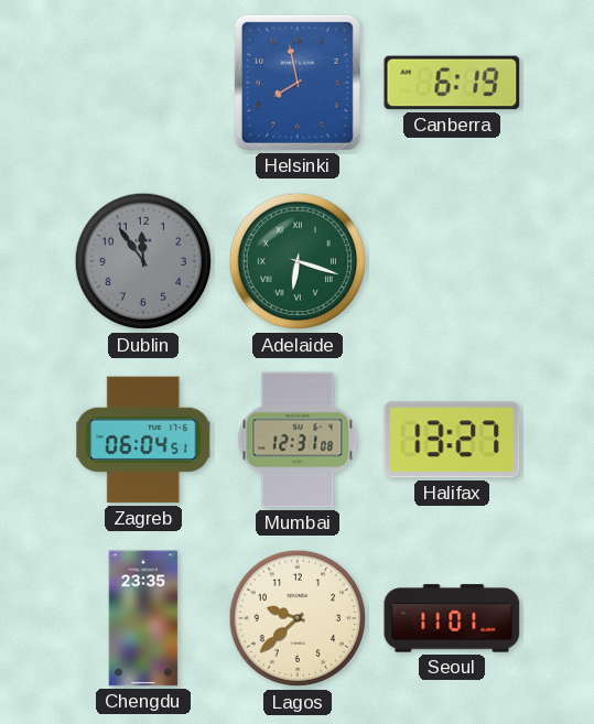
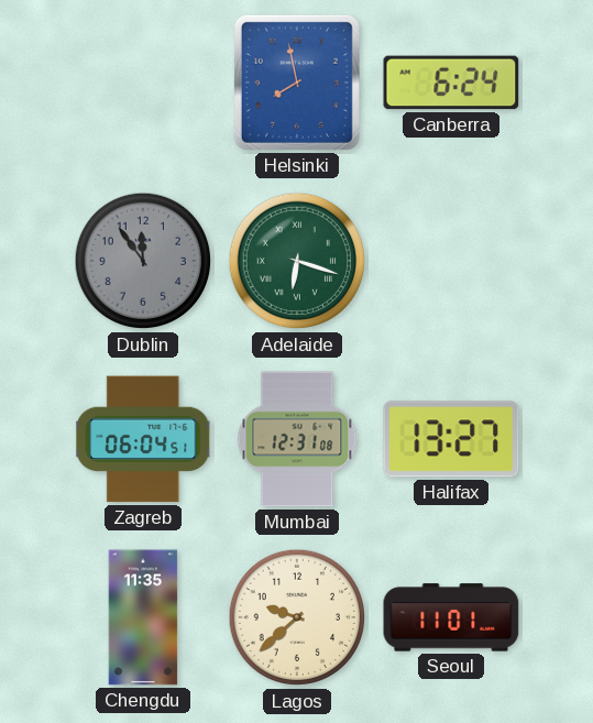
Canberra: 6:19 -> 6:24 (451, 83)
Chengdu: 23:35 -> 11:35 (143, 617)
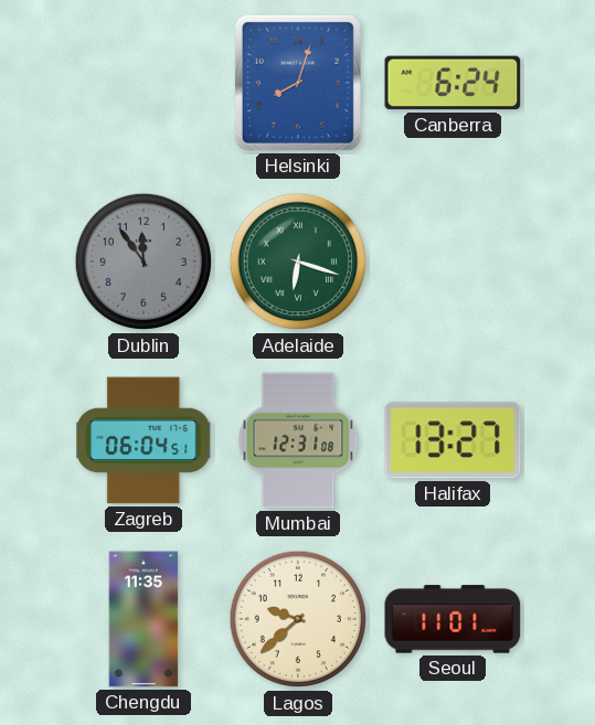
Helsinki: 7:58 -> 8:03 (298, 83)
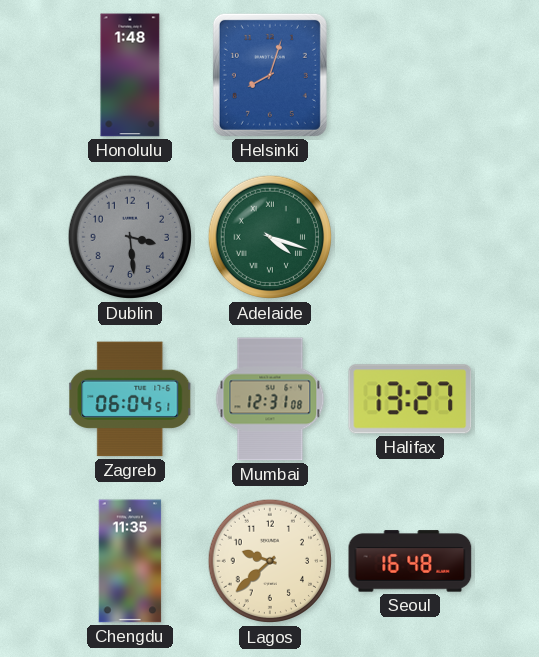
Honolulu: none -> 1:48 (130, 75)
Canberra: 6:24 -> none (453, 83)
Dublin: 11:54 -> 3:29 (130, 237)
Adelaide: 6:18 -> 4:18 (270, 237)
Seoul: 11:01 -> 16:48 (410, 561)
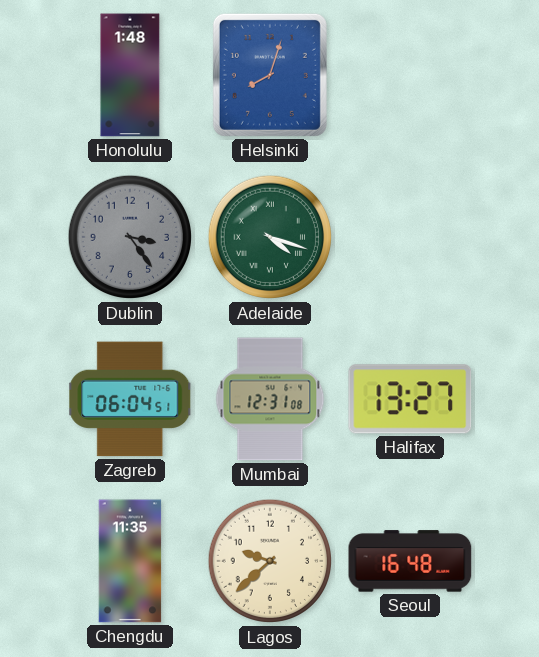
Dublin: 3:29 -> 3:24 (130, 237)
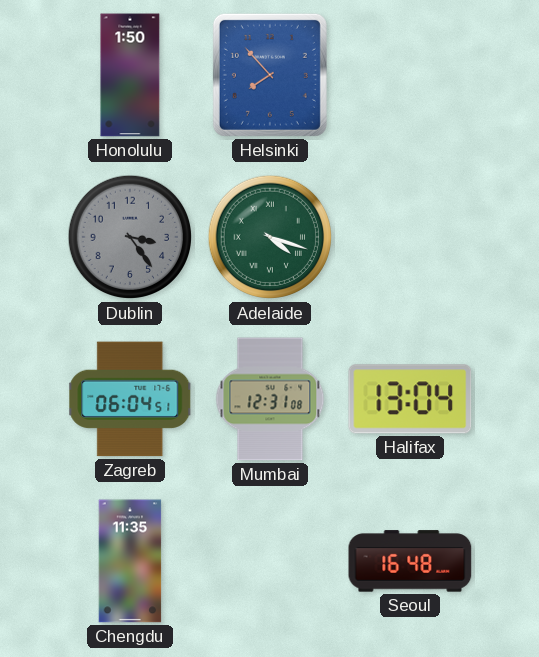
Honolulu: 1:48 -> 1:50 (130, 75)
Helsinki: 8:03 -> 7:53 (270, 75)
Halifax: 13:27 -> 13:04 (410, 399)
Lagos: 9:38 -> none (270, 561)
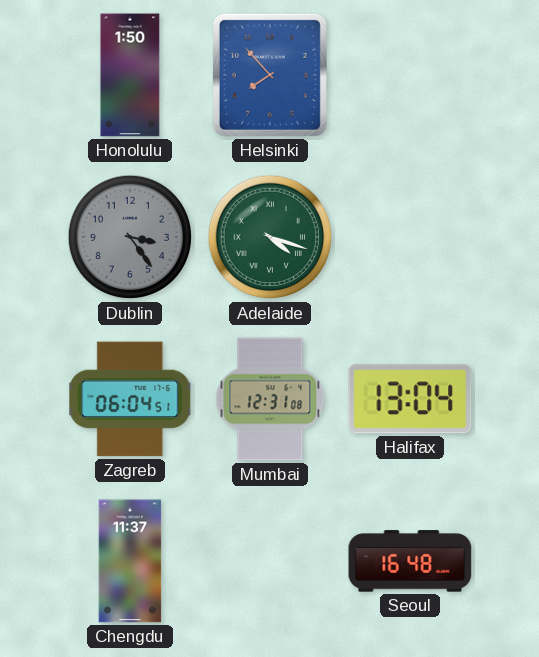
Chengdu: 11:35 -> 11:37 (130, 561)
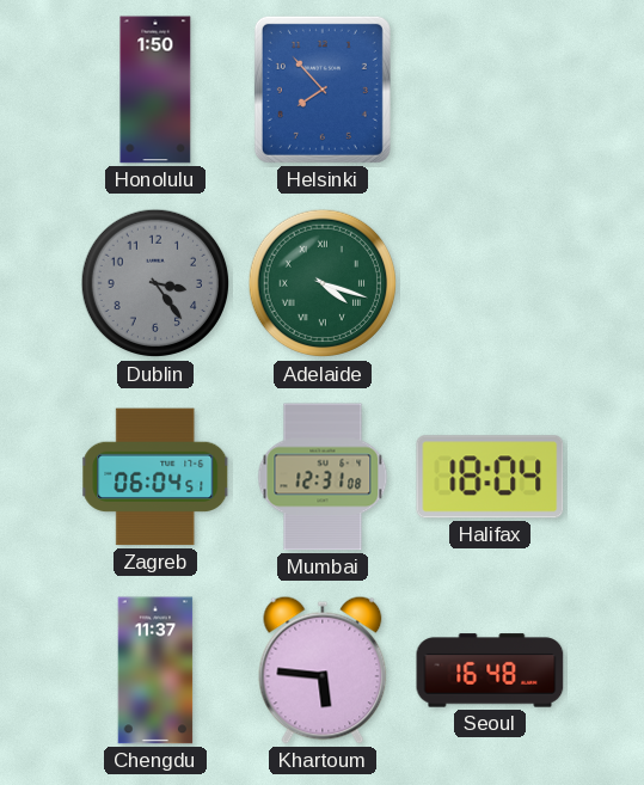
Halifax: 13:04 -> 18:04 (490, 477)
Khartoum: none -> 5:46 (323, 670)
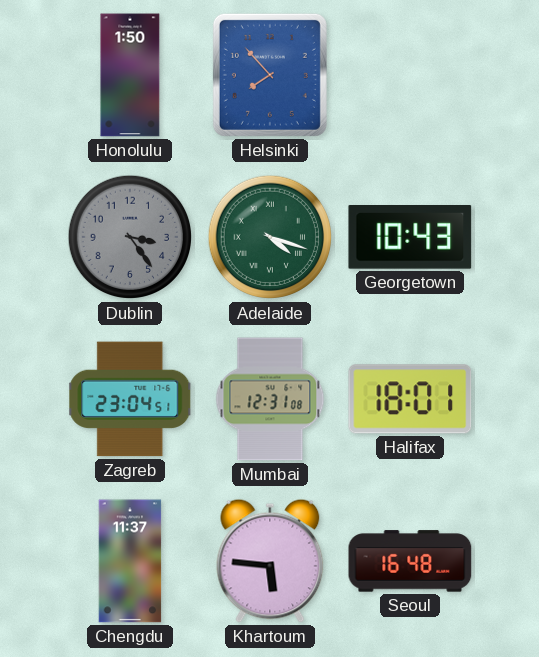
Georgetown: none -> 10:43 (410, 238)
Zagreb: 06:04 -> 23:04 (130, 399)
Halifax: 18:04 -> 18:01 (410, 399)
